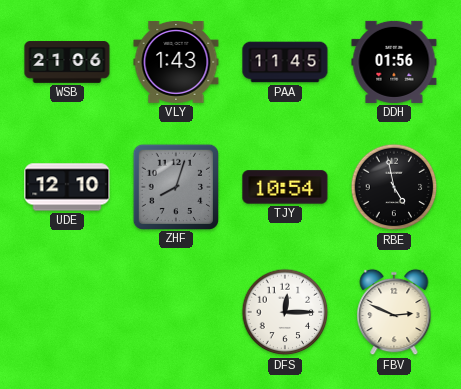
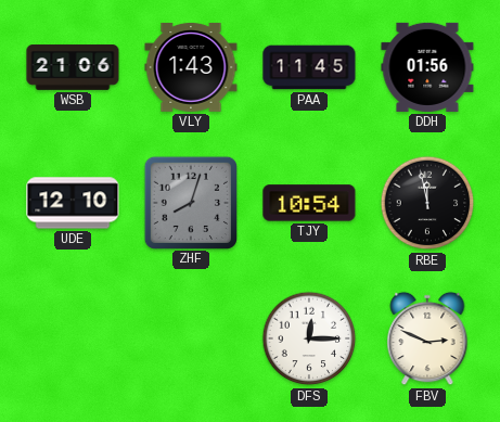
RBE: 4:58 -> 11:58 (427, 203)
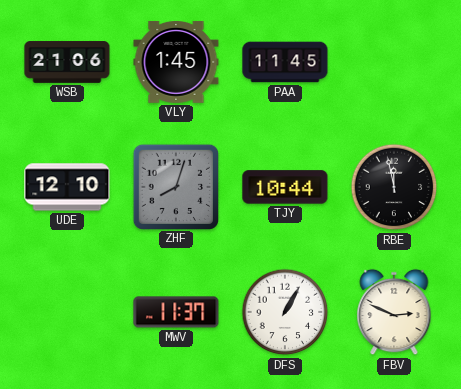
VLY: 1:43 -> 1:45 (176, 63)
DDH: 01:56 -> none (427, 67)
TJY: 10:54 -> 10:44 (285, 187)
MWV: none -> 11:37 (176, 312)
DFS: 12:15 -> 1:05 (285, 312)
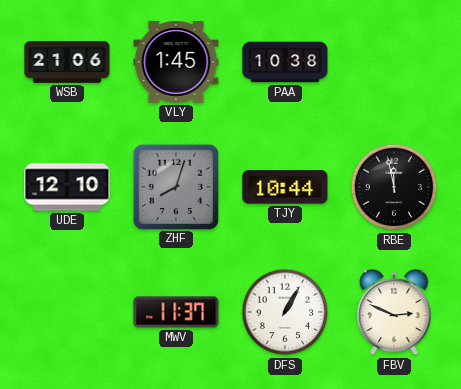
PAA: 11:45 -> 10:38 (285, 62)
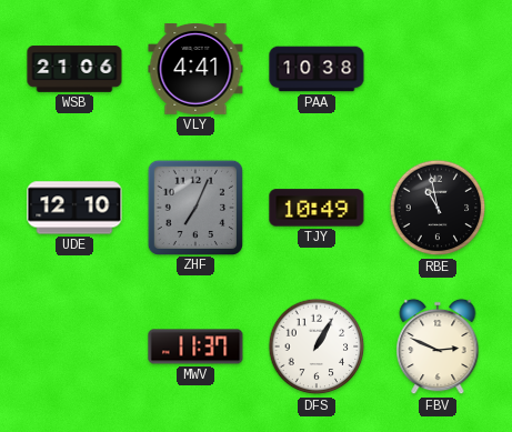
VLY: 1:45 -> 4:41 (195, 70)
ZHF: 8:03 -> 7:04 (194, 207)
TJY: 10:44 -> 10:49 (317, 208)
RBE: 11:58 -> 10:58 (438, 208)
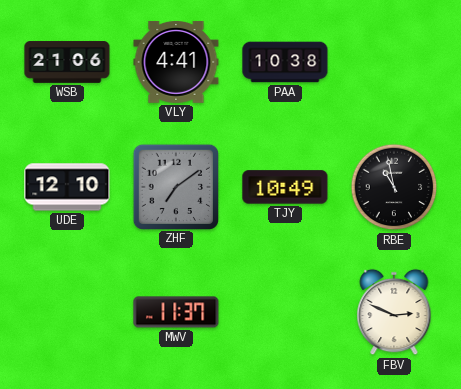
ZHF: 7:04 -> 7:09 (175, 186)
DFS: 1:05 -> none (317, 346)
